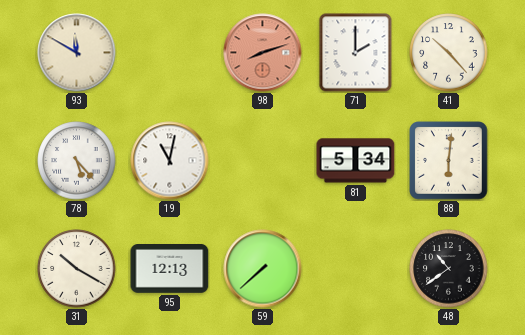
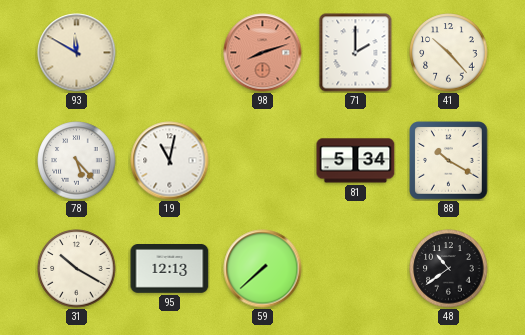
88: 6:01 -> 10:20 (449, 161)
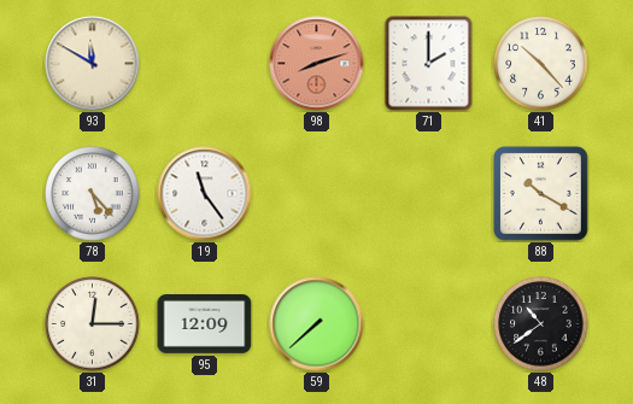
19: 11:02 -> 11:24 (205, 194)
81: 5:34 -> none (356, 161)
31: 10:20 -> 12:15 (93, 324)
95: 12:13 -> 12:09 (205, 324)
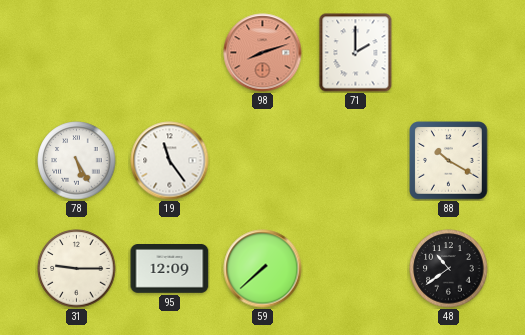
93: 11:50 -> none (93, 64)
41: 10:23 -> none (541, 64)
78: 5:23 -> 5:25 (77, 161)
31: 12:15 -> 9:15 (77, 269)
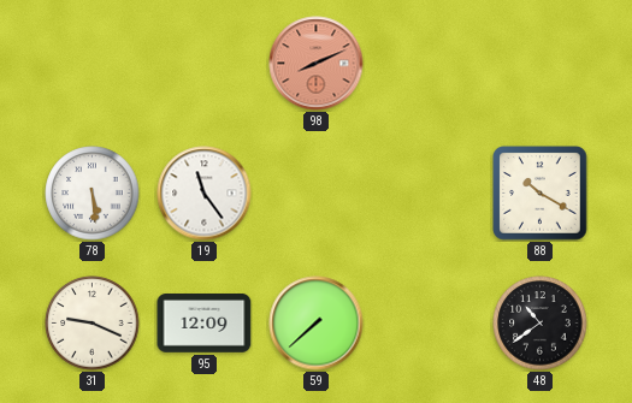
98: 8:12 -> 8:11 (317, 64)
71: 2:00 -> none (356, 53)
78: 5:25 -> 5:29 (93, 194)
31: 9:15 -> 9:19 (93, 324)
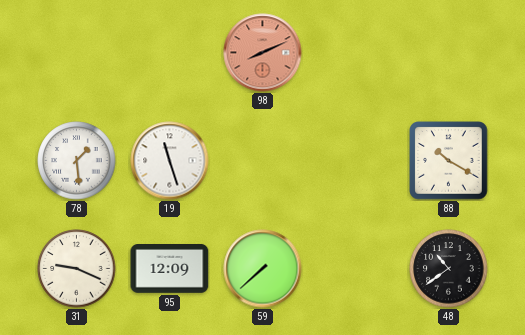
78: 5:29 -> 1:29 (77, 161)
19: 11:24 -> 11:27 (170, 161)
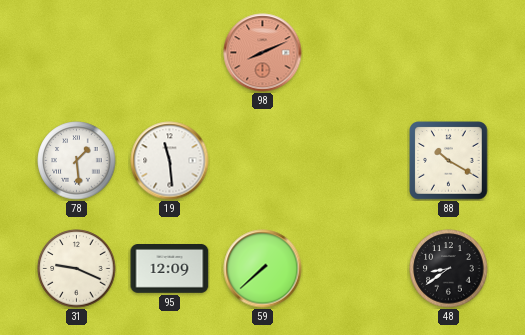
19: 11:27 -> 11:29 (170, 161)
48: 10:39 -> 8:39 (449, 269)
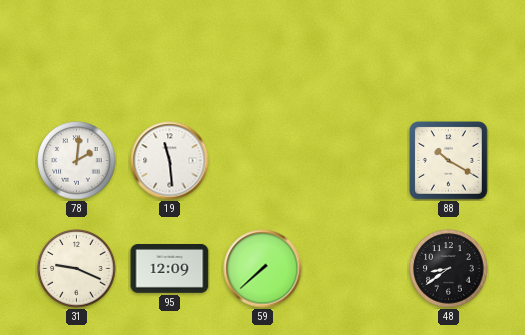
98: 8:11 -> none (263, 53)
78: 1:29 -> 2:01 (77, 161)
